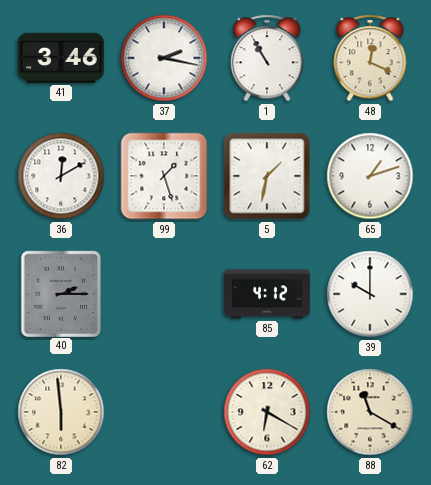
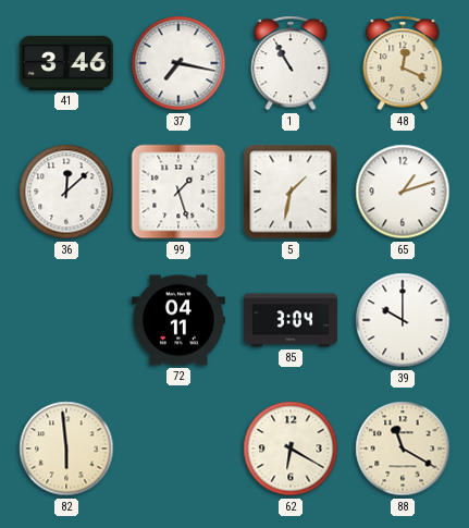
37: 2:17 -> 7:17 (178, 63)
36: 12:10 -> 12:08 (66, 192)
40: 2:15 -> none (60, 293)
72: none -> 04:11 (178, 320)
85: 4:12 -> 3:04 (291, 320)
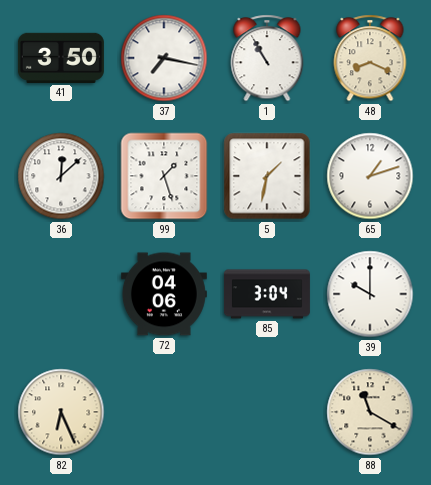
41: 3:46 -> 3:50 (61, 58)
48: 12:19 -> 8:19 (370, 58)
72: 04:11 -> 04:06 (164, 294)
82: 5:59 -> 6:26 (61, 412)
62: 6:20 -> none (291, 449)
